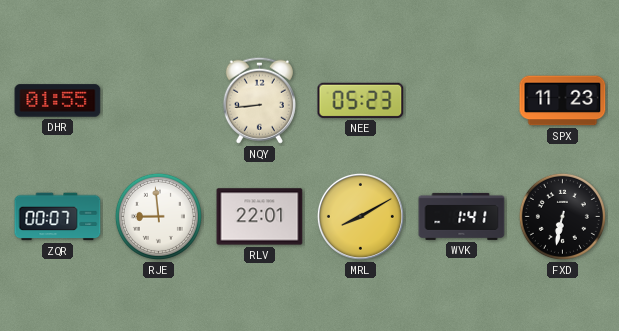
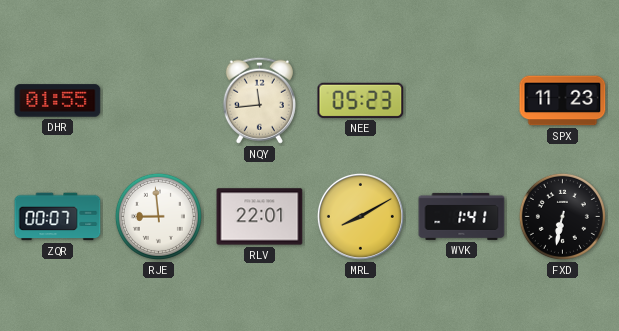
NQY: 8:44 -> 11:44 (259, 100)
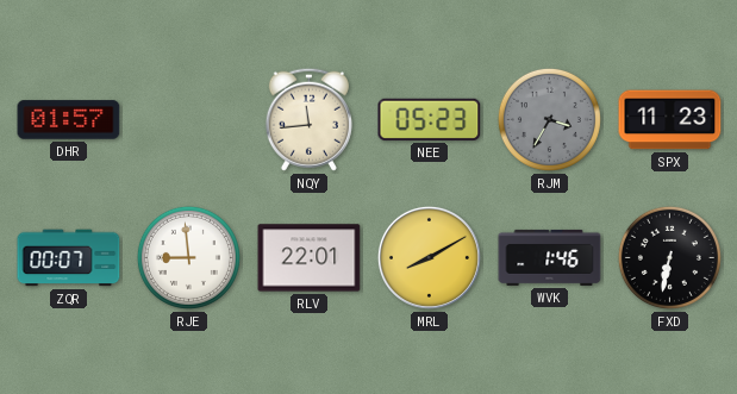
DHR: 01:55 -> 01:57 (69, 120)
RJM: none -> 3:35 (549, 119)
WVK: 1:41 -> 1:46 (550, 257)
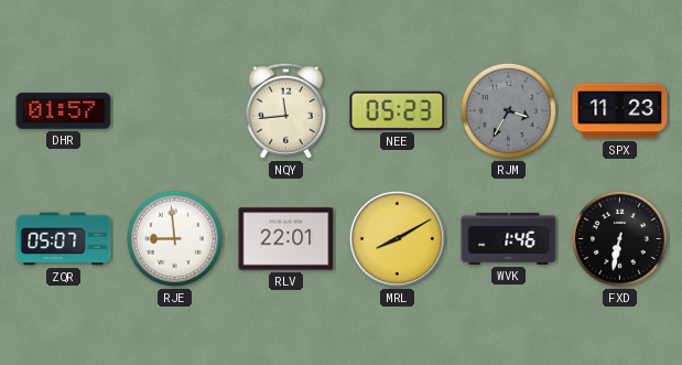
ZQR: 00:07 -> 05:07 (64, 239)
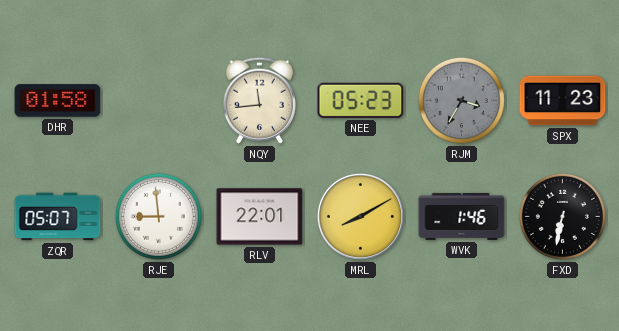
DHR: 01:57 -> 01:58 (58, 101)
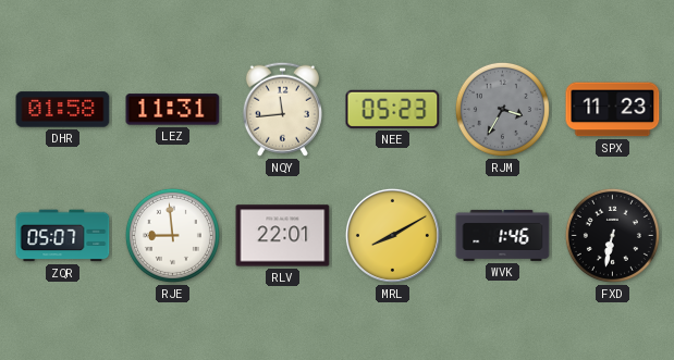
LEZ: none -> 11:31 (173, 110)
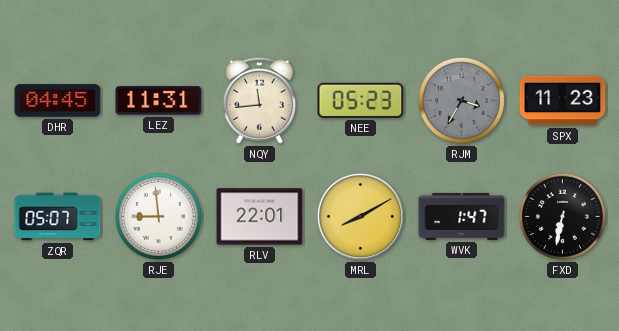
DHR: 01:58 -> 04:45 (58, 101)
WVK: 1:46 -> 1:47 (462, 216)
